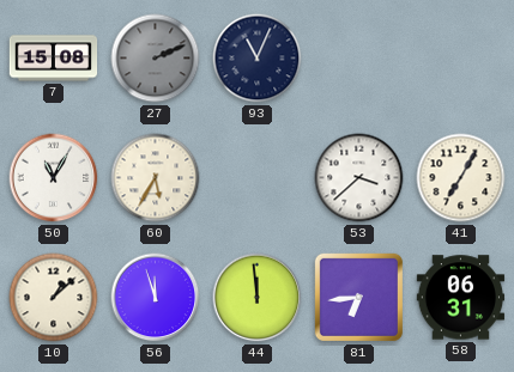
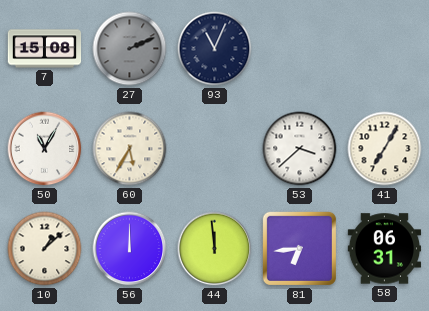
56: 11:57 -> 12:00 (130, 249)
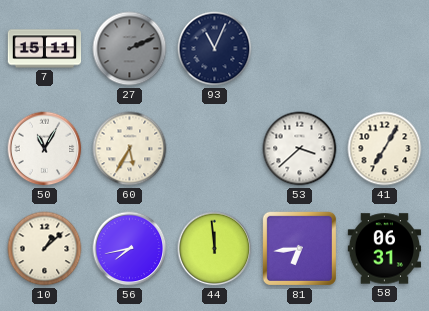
7: 15:08 -> 15:11 (45, 49)
56: 12:00 -> 7:43 (130, 249)
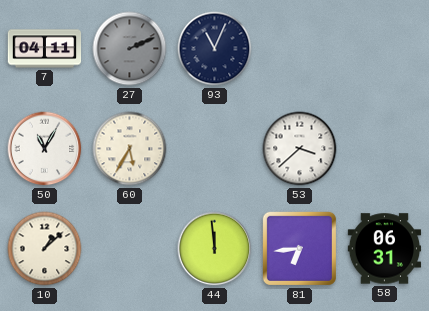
7: 15:11 -> 04:11 (45, 49)
41: 7:05 -> none (385, 149)
56: 7:43 -> none (130, 249)
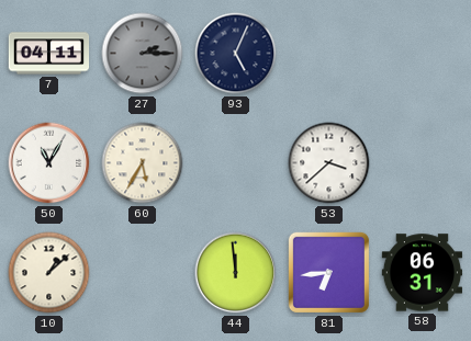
27: 2:11 -> 2:15 (143, 54)
93: 11:04 -> 5:04 (236, 54)
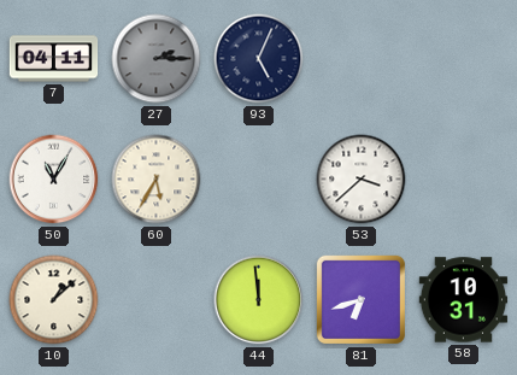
81: 6:44 -> 6:42 (360, 299)
58: 06:31 -> 10:31 (464, 300)
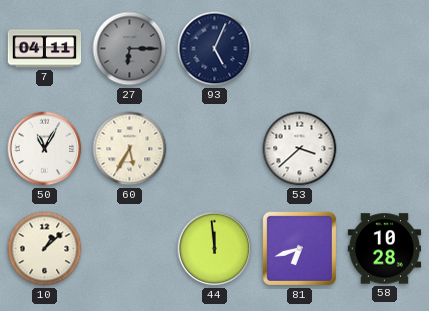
27: 2:15 -> 6:15 (130, 49)
58: 10:31 -> 10:28 (385, 249)
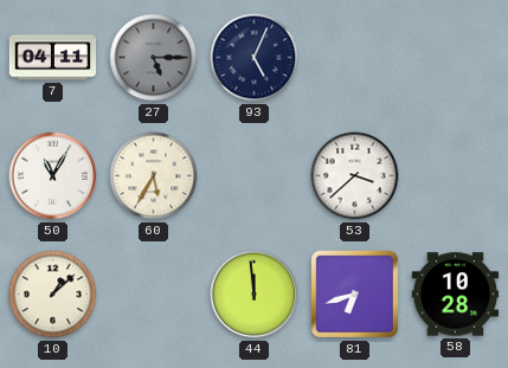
27: 6:15 -> 5:15 (154, 58)
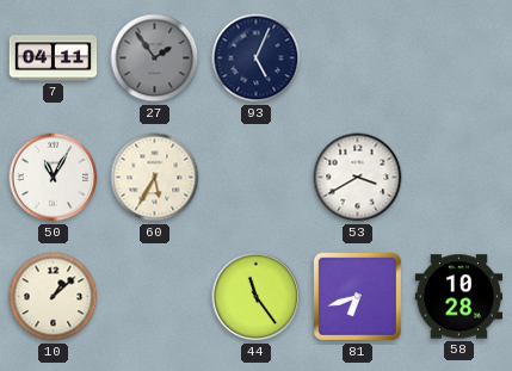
27: 5:15 -> 1:54 (155, 58)
53: 3:38 -> 3:40 (358, 178)
44: 11:59 -> 11:24 (257, 297)
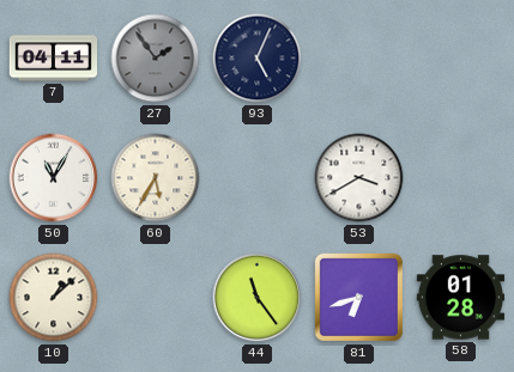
58: 10:28 -> 01:28 (461, 298)
